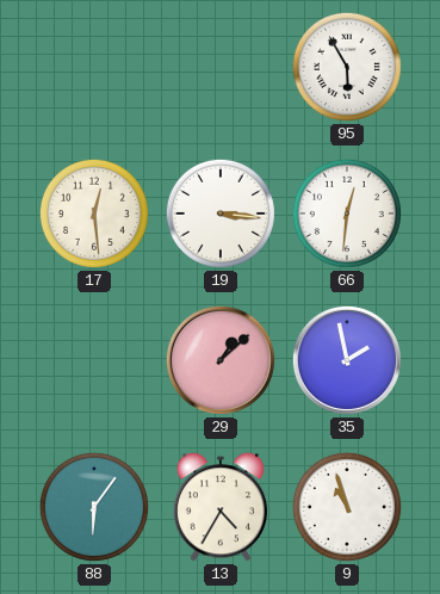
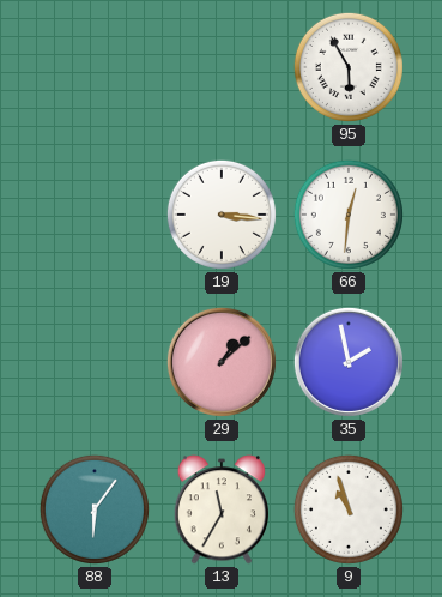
17: 12:29 -> none (94, 214)
13: 4:35 -> 11:35 (222, 509)
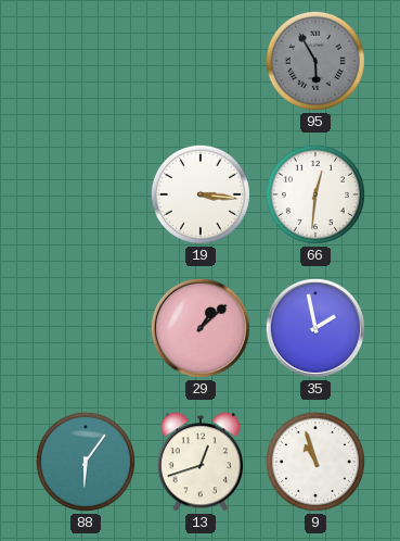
95 dial: white -> grey (315, 61)
13: 11:35 -> 12:42 (201, 462)
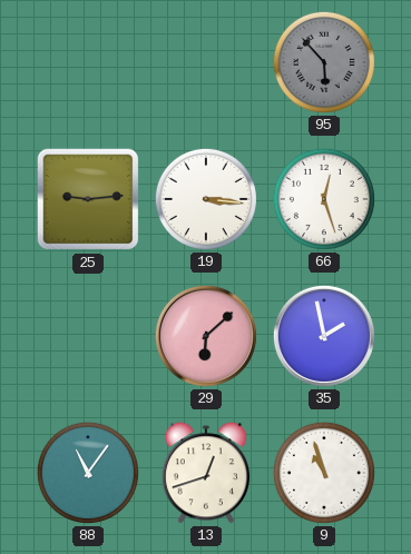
95: 5:55 -> 5:53 (324, 62)
25: none -> 9:14 (88, 199)
66: 12:31 -> 12:27 (324, 199)
29: 1:08 -> 6:08 (206, 336)
88: 6:06 -> 11:06 (88, 473)
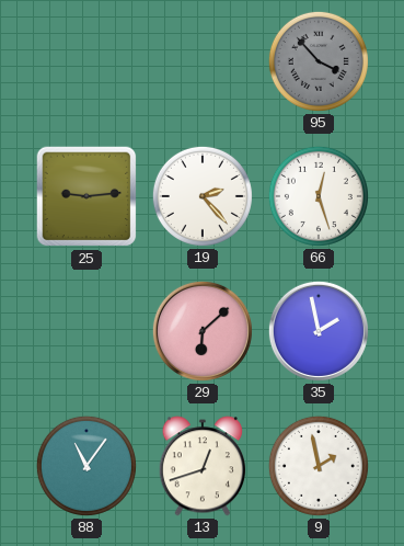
95: 5:53 -> 3:53 (319, 61)
19: 3:16 -> 2:23 (203, 196)
9: 10:57 -> 1:58 (319, 466)
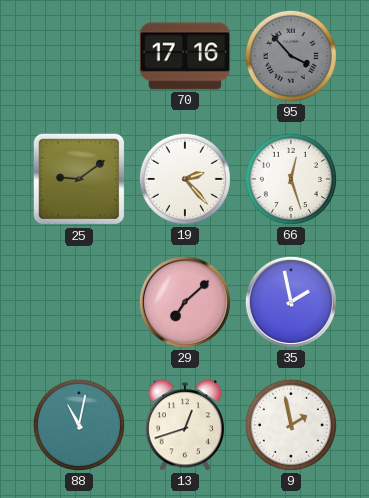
70: none -> 17:16 (185, 56)
25: 9:14 -> 9:09 (79, 179)
29: 6:08 -> 7:08 (185, 302)
88: 11:06 -> 11:02 (79, 425)
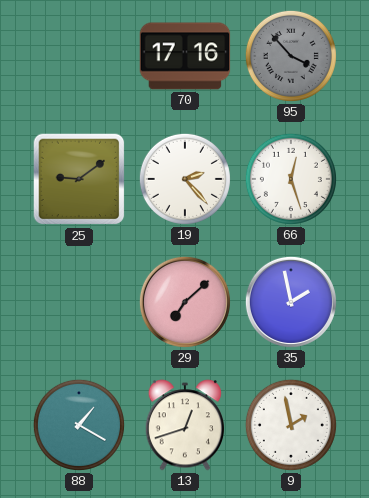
88: 11:02 -> 1:20 (79, 425)
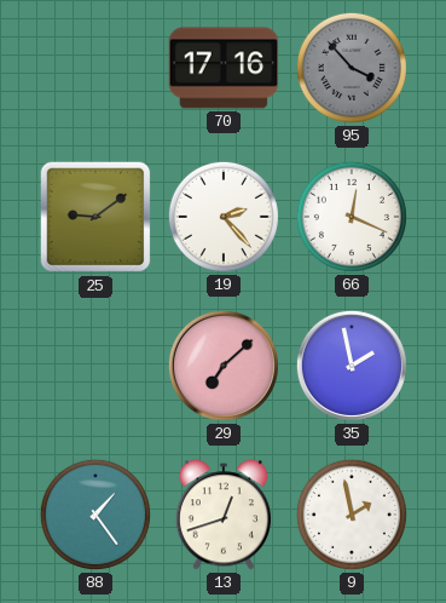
66: 12:27 -> 12:19 (352, 217)
88: 1:20 -> 1:24 (95, 515)
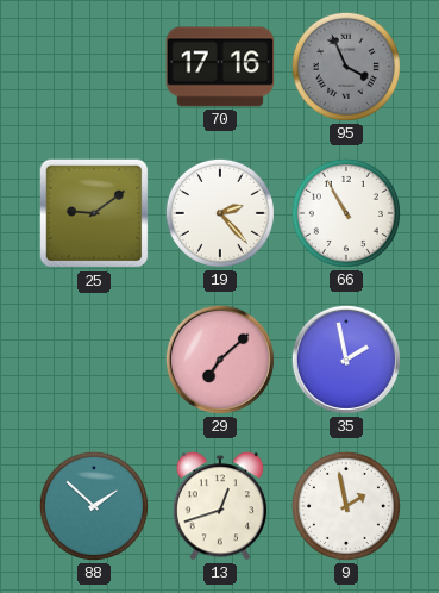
95: 3:53 -> 3:56 (346, 67)
66: 12:19 -> 10:55 (346, 213)
88: 1:24 -> 1:52 (94, 506)
